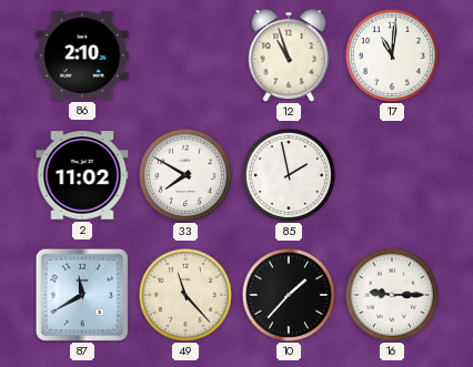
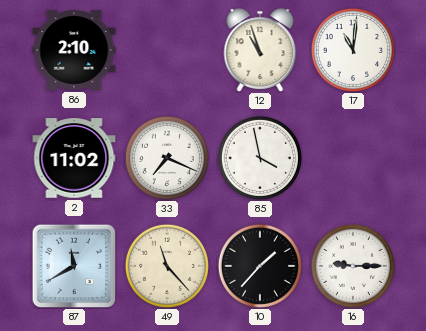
33: 7:50 -> 7:19 (167, 158)
85: 1:58 -> 3:58 (260, 158)
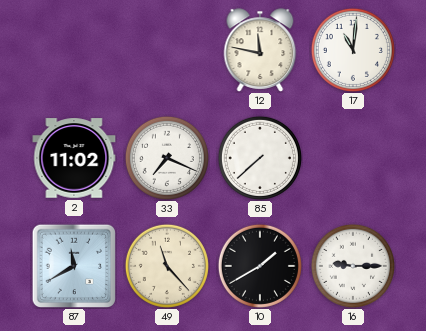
86: 2:10 -> none (74, 50)
12: 10:57 -> 11:47 (260, 50)
85: 3:58 -> 7:38 (260, 158)
10: 1:37 -> 1:40 (260, 266)
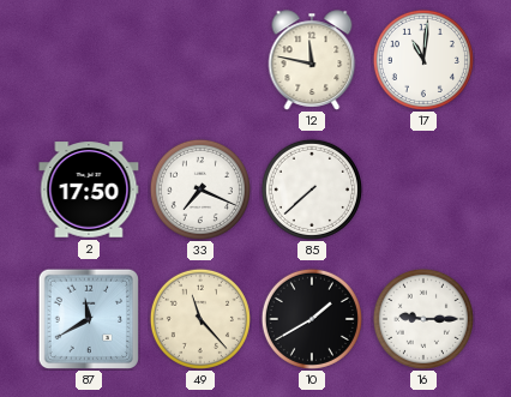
2: 11:02 -> 17:50 (89, 190)
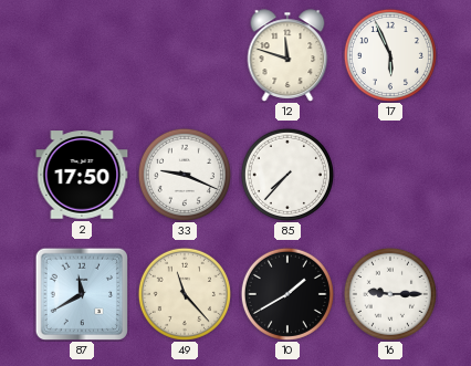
12: 11:47 -> 11:48 (287, 55)
17: 11:01 -> 5:56 (390, 55)
33: 7:19 -> 9:19 (185, 175)
85: 7:38 -> 7:37 (287, 175)
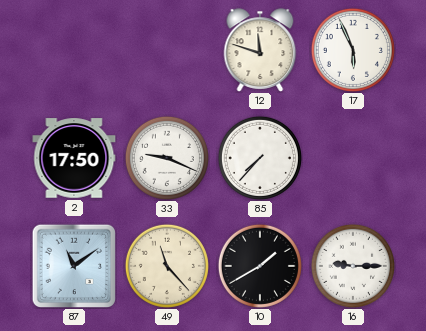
87: 11:40 -> 11:09 (73, 265)
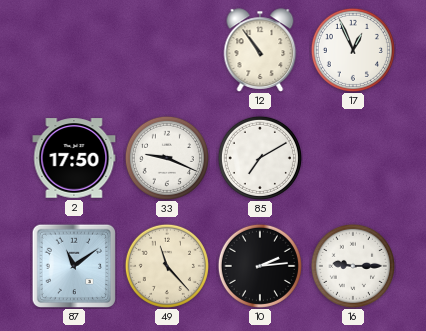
12: 11:48 -> 10:54 (260, 50)
17: 5:56 -> 12:56 (353, 50)
85: 7:37 -> 7:10 (260, 158)
10: 1:40 -> 2:14 (260, 266)
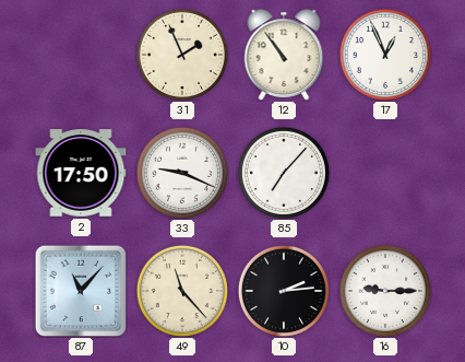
31: none -> 1:56 (182, 55)
85: 7:10 -> 7:07 (284, 173)
87: 11:09 -> 11:07 (80, 290)
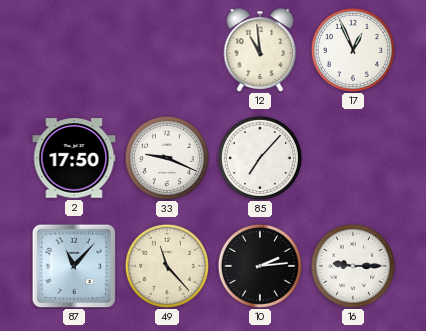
31: 1:56 -> none (182, 55)
12: 10:54 -> 10:59 (260, 50)
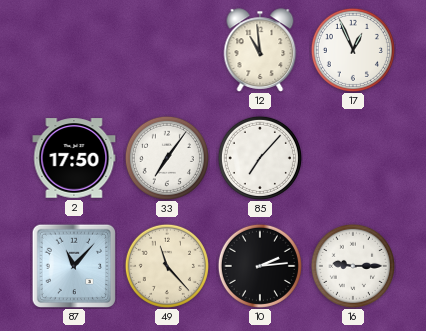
33: 9:19 -> 7:06 (167, 158)
